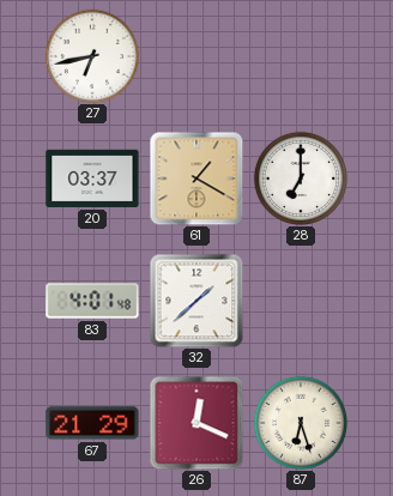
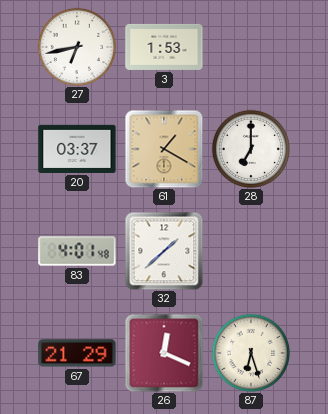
3: none -> 1:53 (164, 47)
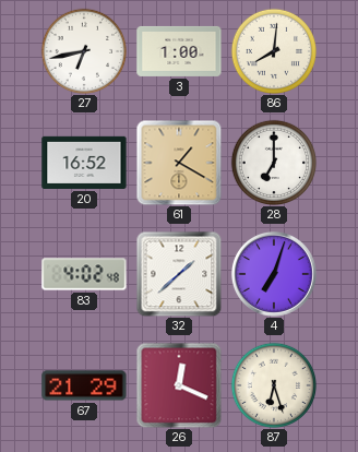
3: 1:53 -> 1:00 (179, 51)
86: none -> 8:01 (273, 50)
20: 03:37 -> 16:52 (84, 163)
83: 4:01 -> 4:02 (84, 274)
4: none -> 7:03 (274, 274)
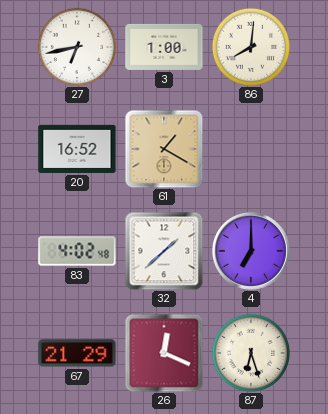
28: 7:00 -> none (273, 162)
4: 7:03 -> 7:00 (251, 251)
